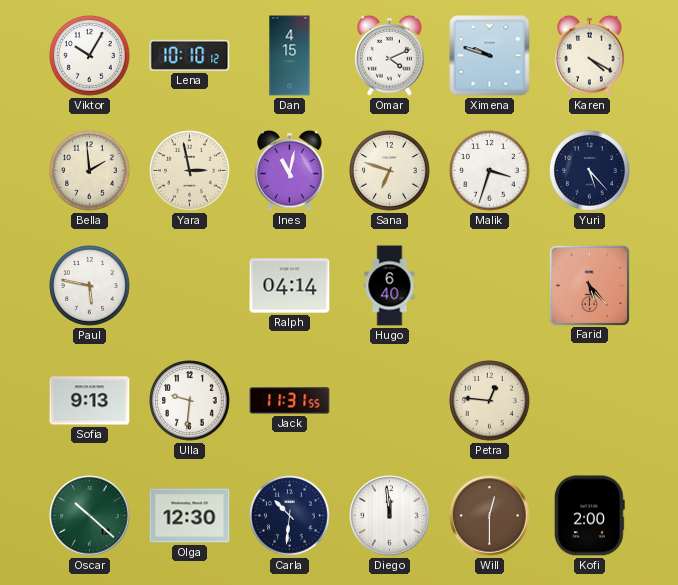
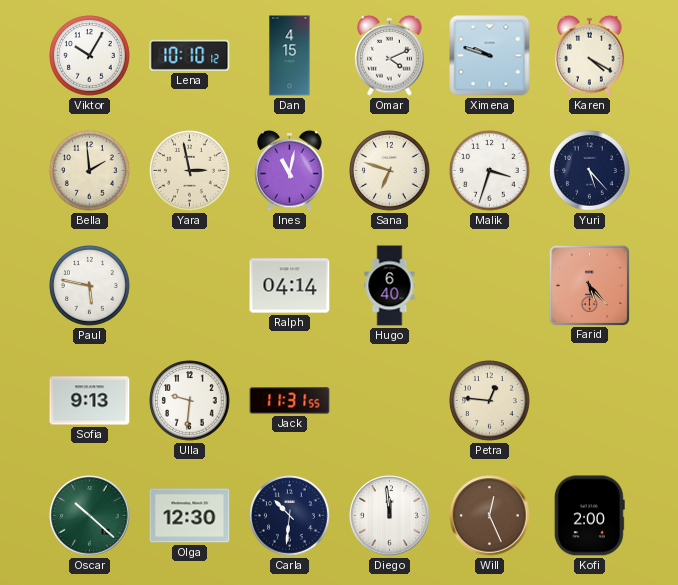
Will: 12:30 -> 12:26 (490, 516)
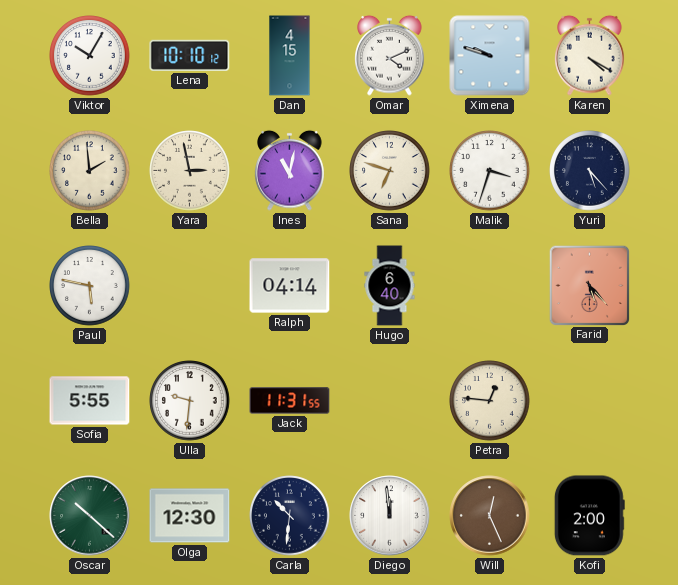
Sofia: 9:13 -> 5:55 (90, 401)
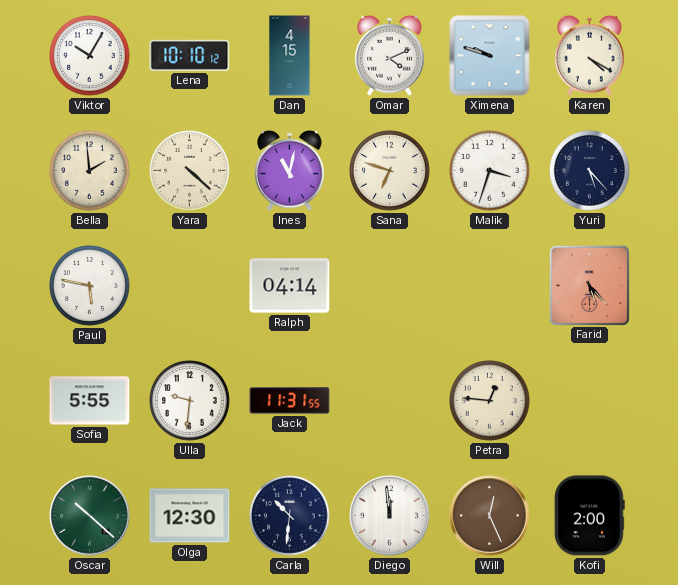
Yara: 2:58 -> 4:22 (190, 171)
Hugo: 6:40 -> none (390, 286)
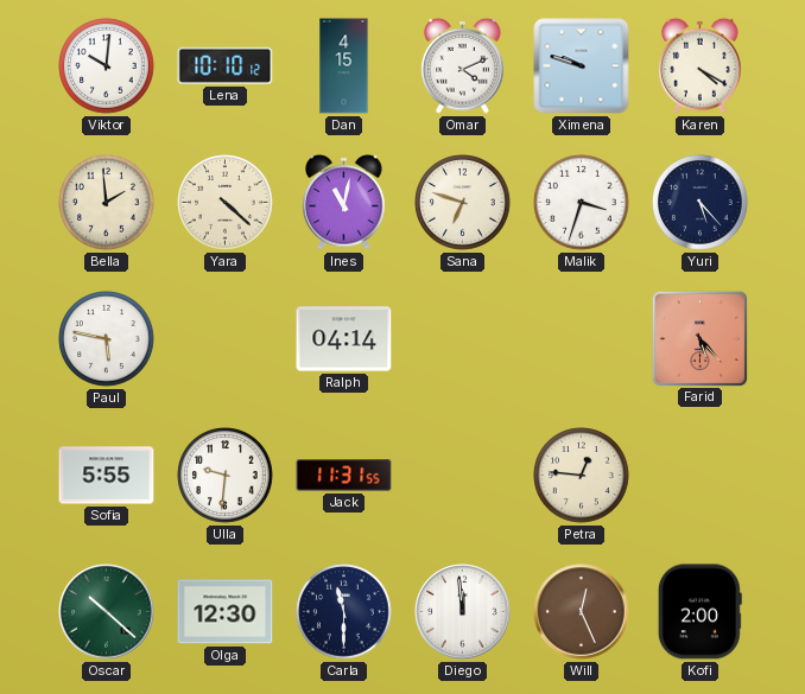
Viktor: 10:05 -> 10:01 (107, 66)
Carla: 10:31 -> 11:30 (344, 612)
